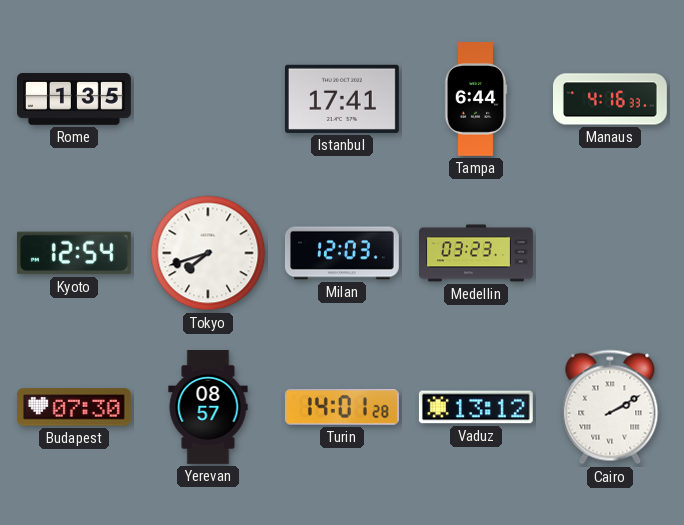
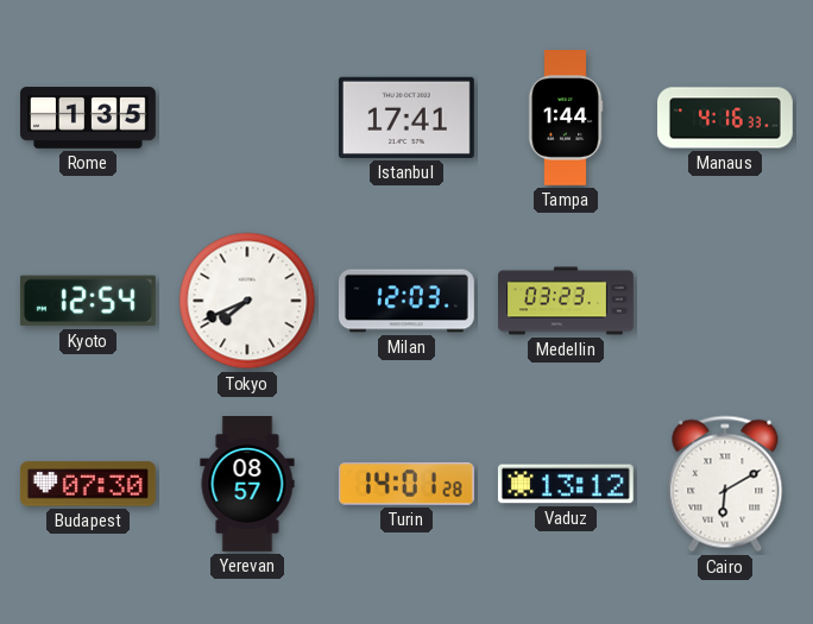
Tampa: 6:44 -> 1:44 (566, 119)
Tokyo: 7:42 -> 7:41 (247, 301)
Cairo: 2:10 -> 6:10 (725, 484)
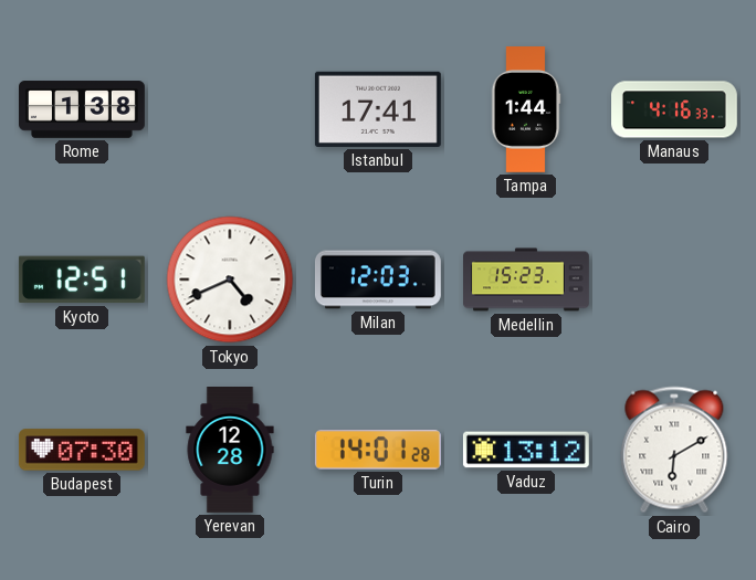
Rome: 1:35 -> 1:38 (83, 109)
Kyoto: 12:54 -> 12:51 (82, 280)
Tokyo: 7:41 -> 4:41 (230, 280)
Medellin: 03:23 -> 15:23 (527, 280)
Yerevan: 08:57 -> 12:28 (230, 451)
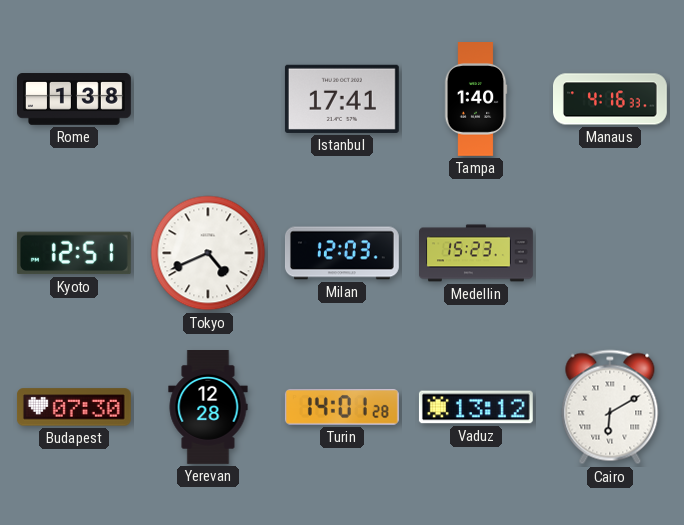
Tampa: 1:44 -> 1:40 (476, 100)
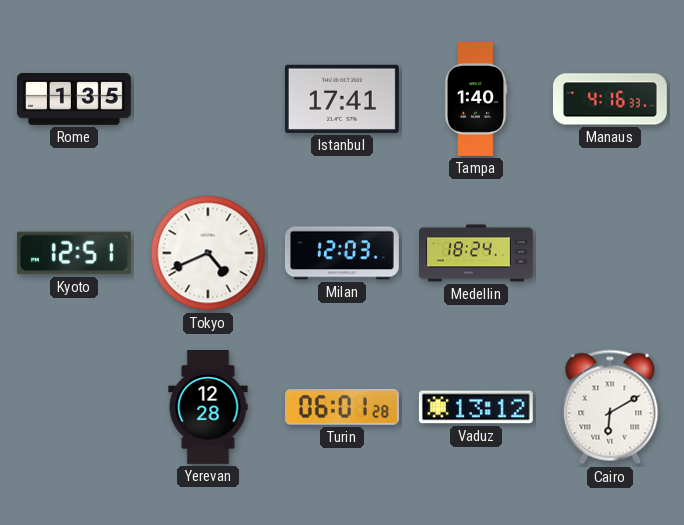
Rome: 1:38 -> 1:35 (75, 99)
Medellin: 15:23 -> 18:24 (477, 253)
Budapest: 07:30 -> none (74, 407)
Turin: 14:01 -> 06:01 (342, 407)
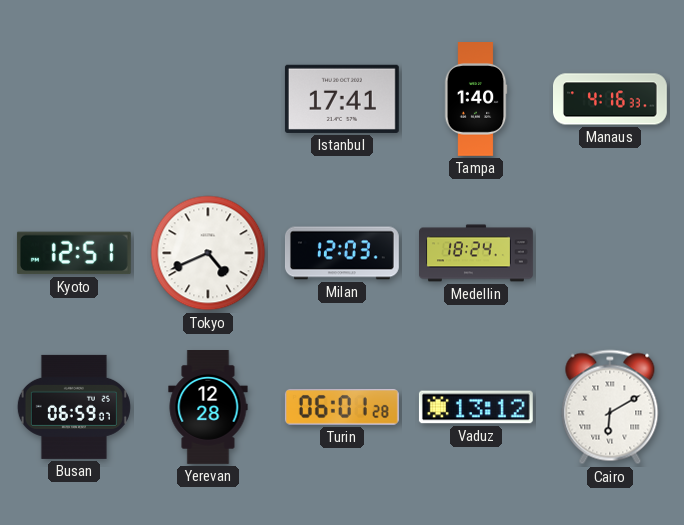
Rome: 1:35 -> none (75, 99)
Busan: none -> 06:59 (74, 407)
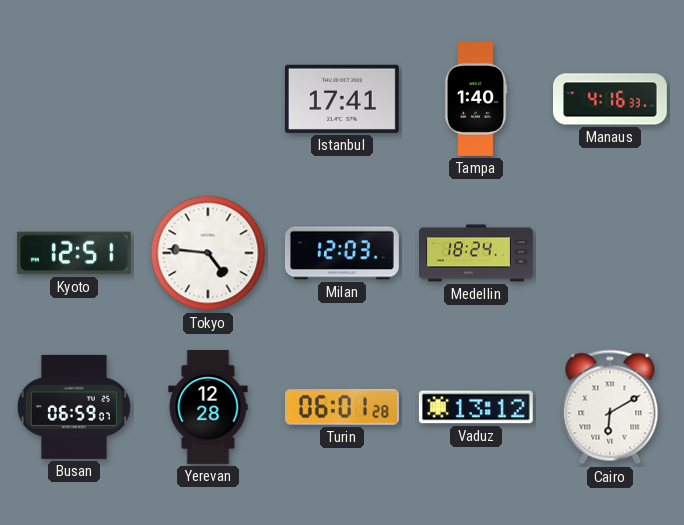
Tokyo: 4:41 -> 4:46 (208, 253)
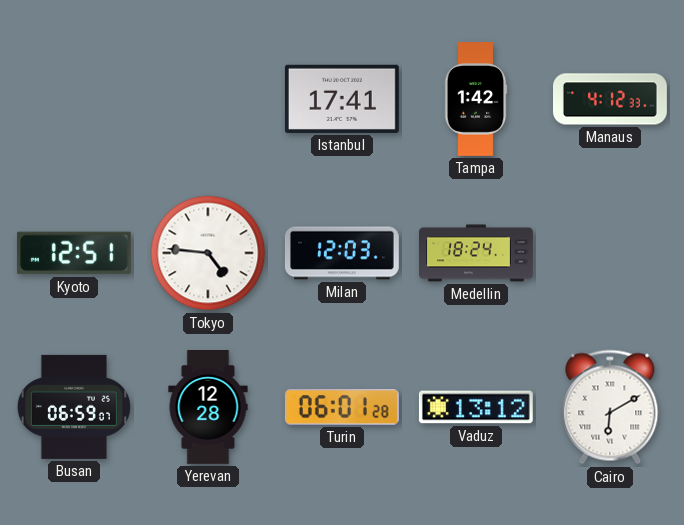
Tampa: 1:40 -> 1:42 (476, 100)
Manaus: 4:16 -> 4:12 (611, 99)
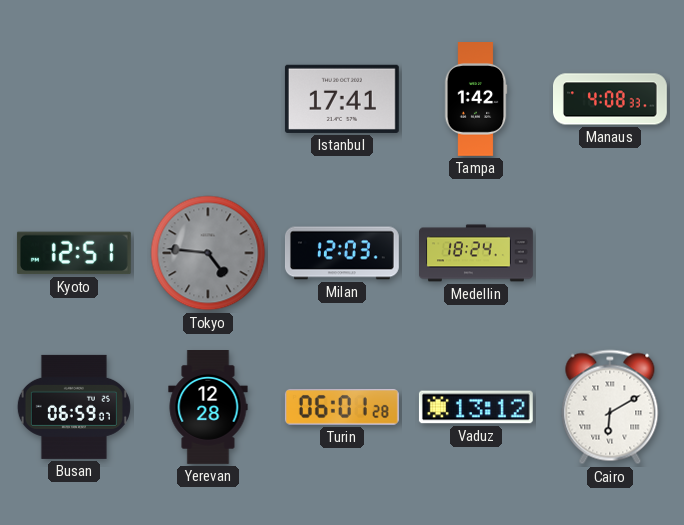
Manaus: 4:12 -> 4:08 (611, 99)
Tokyo dial: white -> grey (208, 253)
